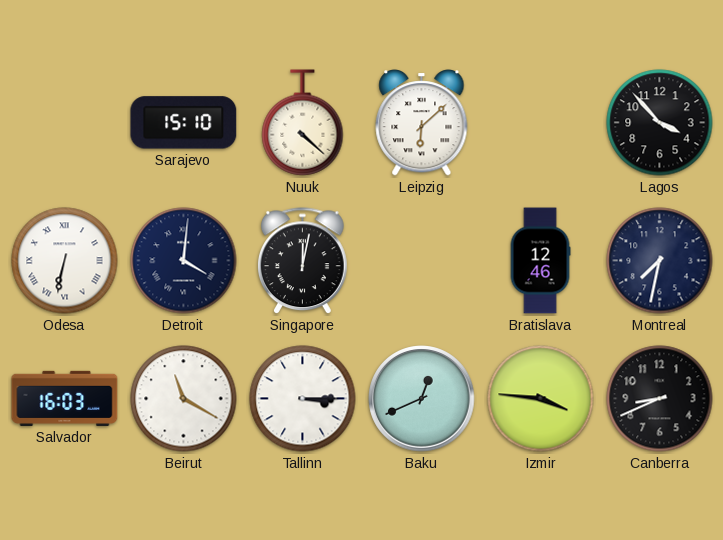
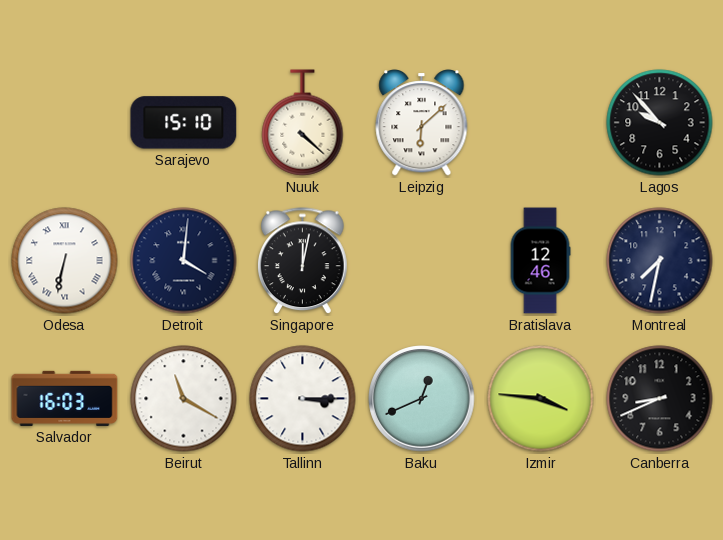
Lagos: 3:53 -> 9:53 (660, 123)
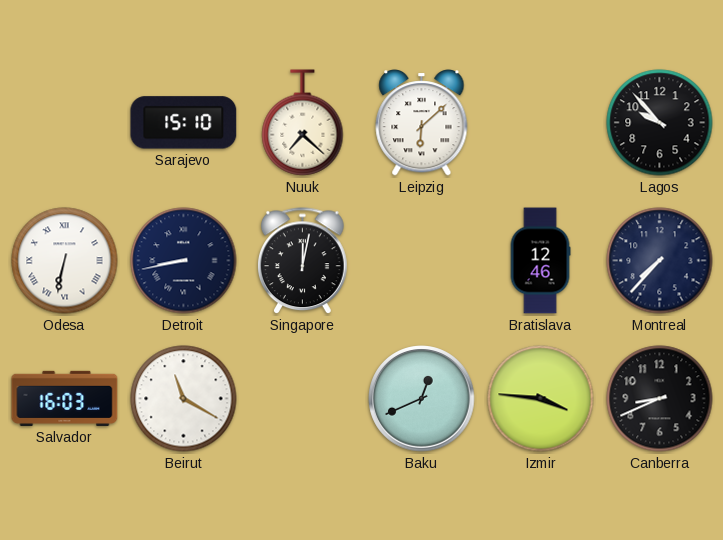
Nuuk: 4:22 -> 7:22 (303, 123)
Detroit: 4:01 -> 8:43 (184, 261)
Montreal: 7:32 -> 7:37 (660, 261)
Tallinn: 3:15 -> none (303, 399)
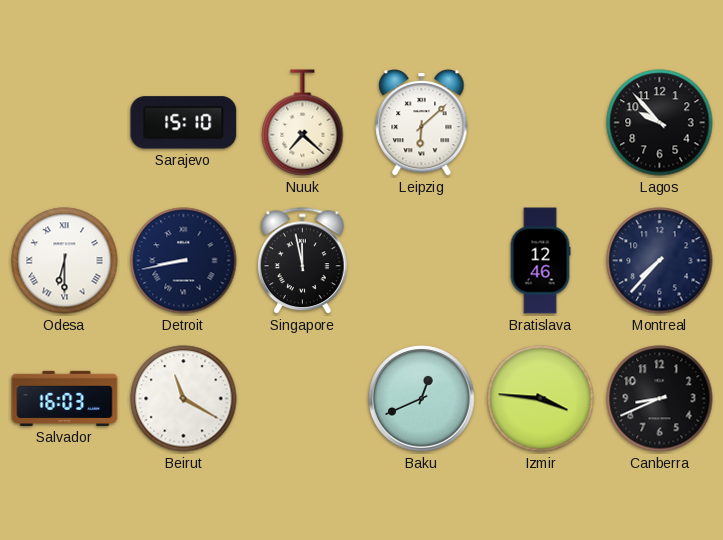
Odesa: 6:32 -> 6:30 (65, 261)
Singapore: 12:02 -> 11:58 (303, 261)
